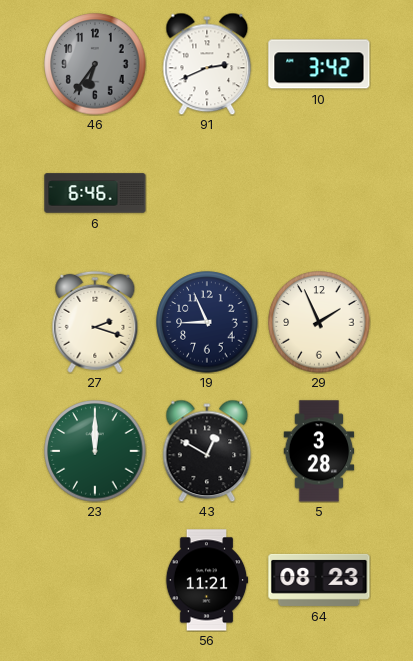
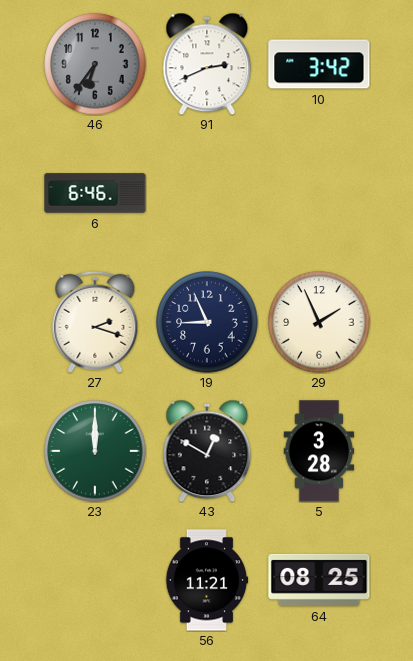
64: 08:23 -> 08:25 (319, 580)
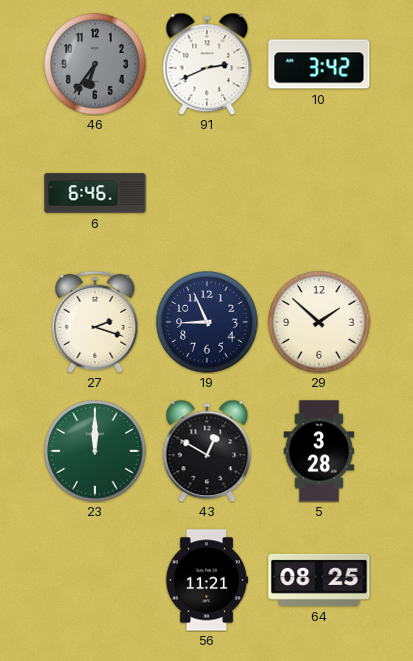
29: 1:56 -> 1:52 (319, 322)
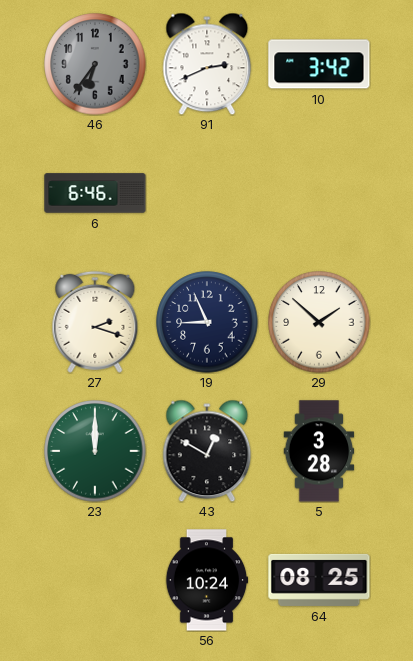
56: 11:21 -> 10:24 (207, 580)
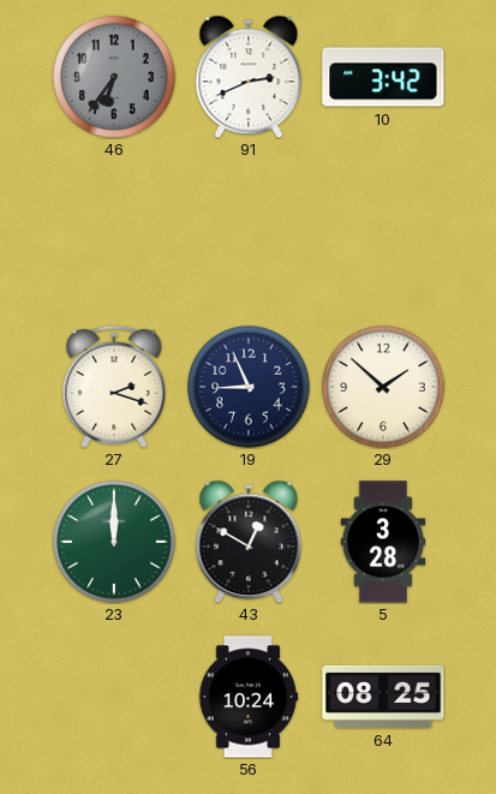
6: 6:46 -> none (95, 193)
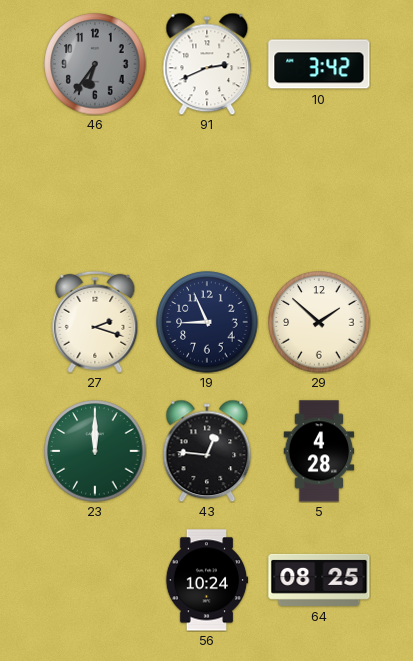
43: 12:50 -> 12:46 (207, 451)
5: 3:28 -> 4:28 (319, 451)
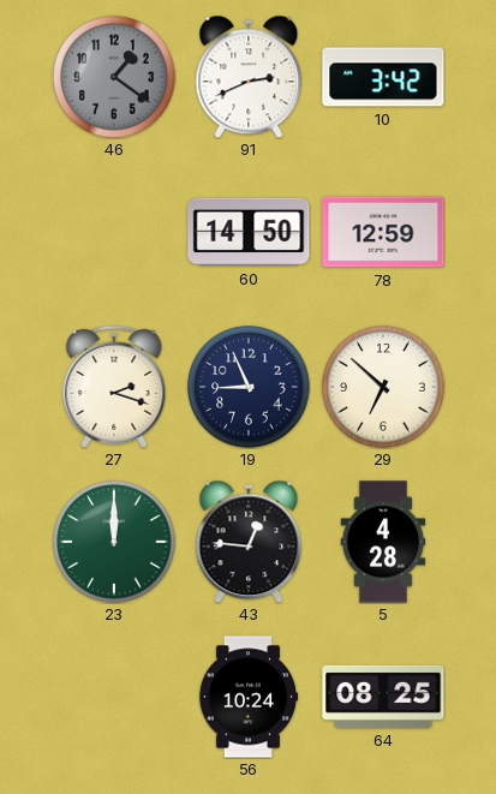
46: 6:36 -> 1:21 (114, 77)
60: none -> 14:50 (249, 232)
78: none -> 12:59 (383, 232)
29: 1:52 -> 6:52 (383, 387)
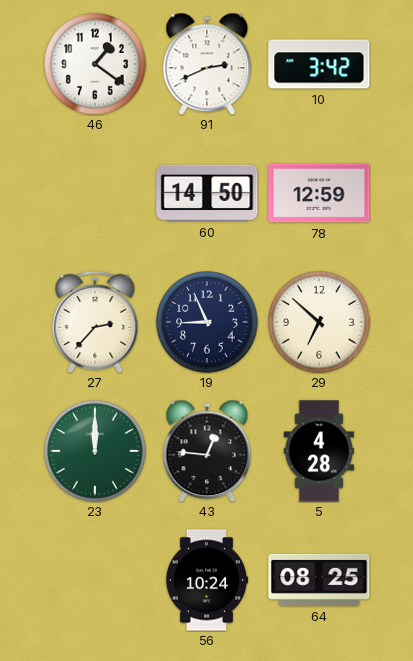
46 dial: grey -> white (95, 64)
27: 2:18 -> 2:37 (95, 322)
